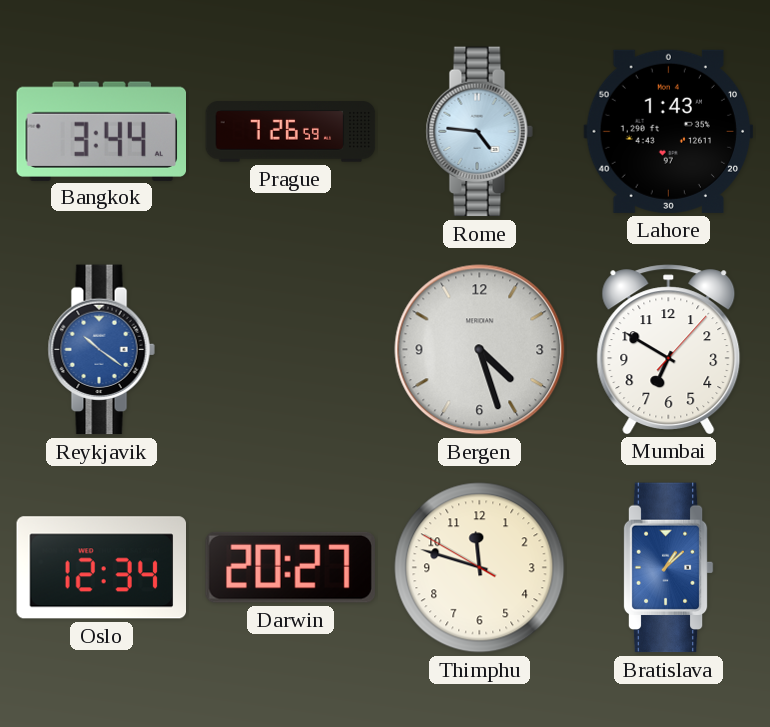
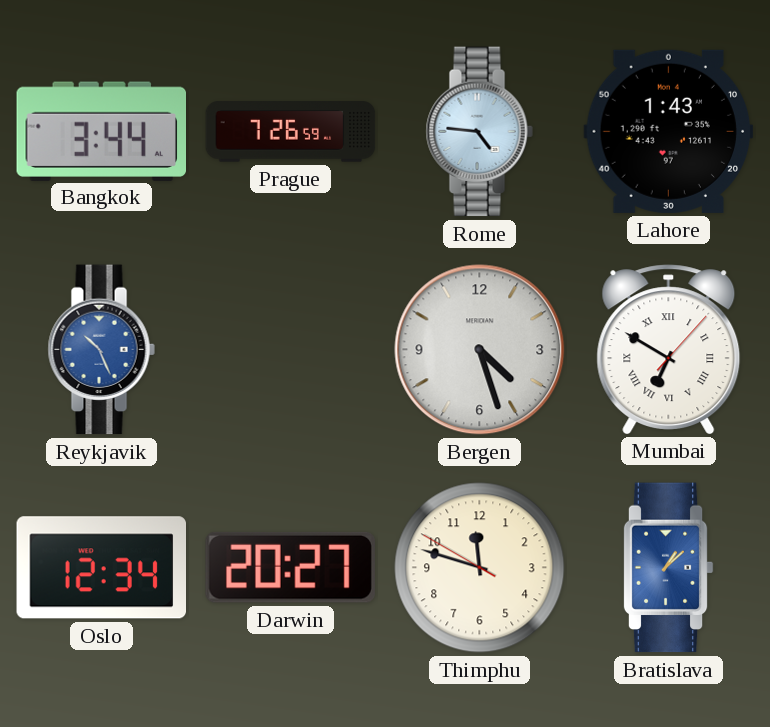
Reykjavik: 10:21 -> 10:26 (101, 350)
Mumbai numerals: Arabic -> Roman (669, 349)
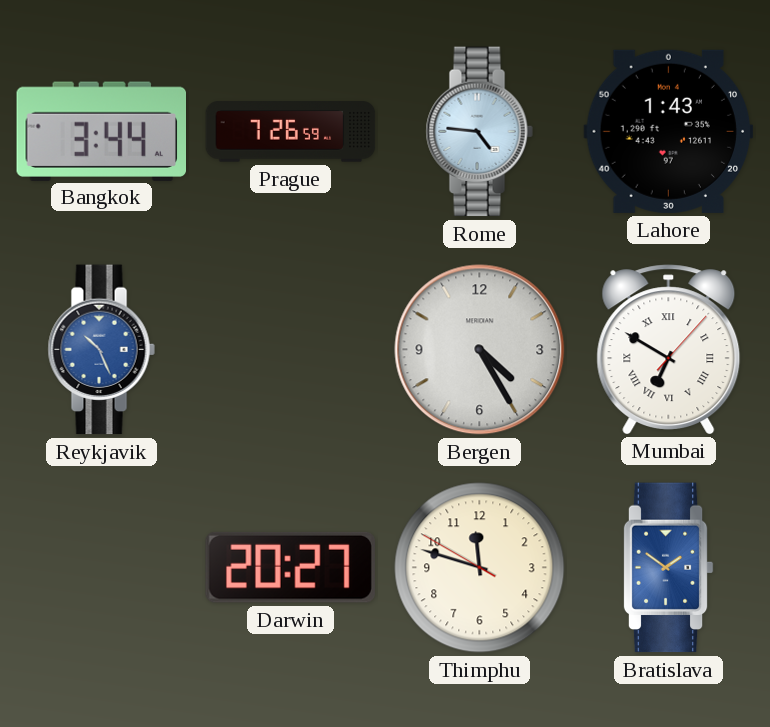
Bergen: 4:27 -> 4:25 (480, 350)
Oslo: 12:34 -> none (101, 568)
Bratislava: 1:08 -> 1:51 (668, 568)
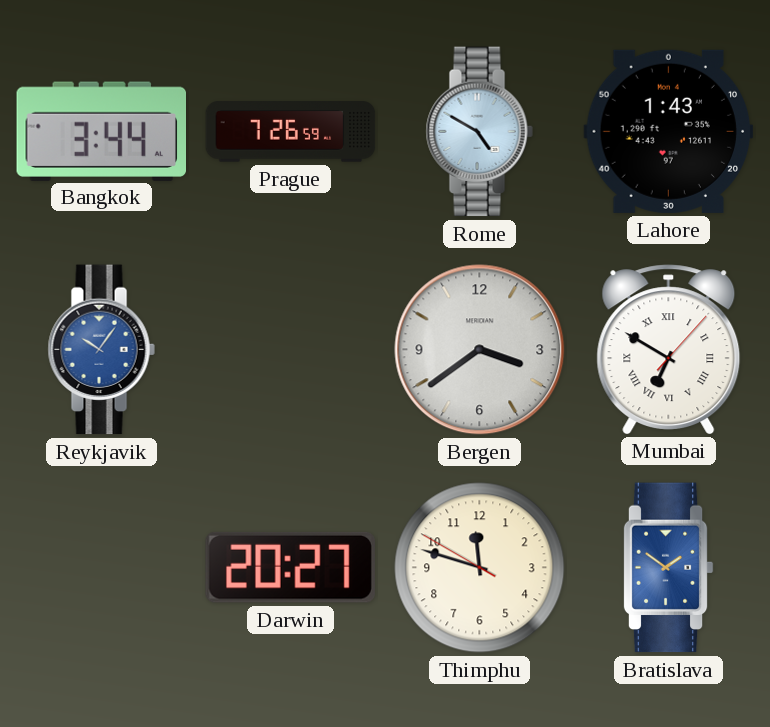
Rome: 4:46 -> 4:50 (479, 132)
Reykjavik: 10:26 -> 10:06 (101, 350)
Bergen: 4:25 -> 3:39 (480, 350)
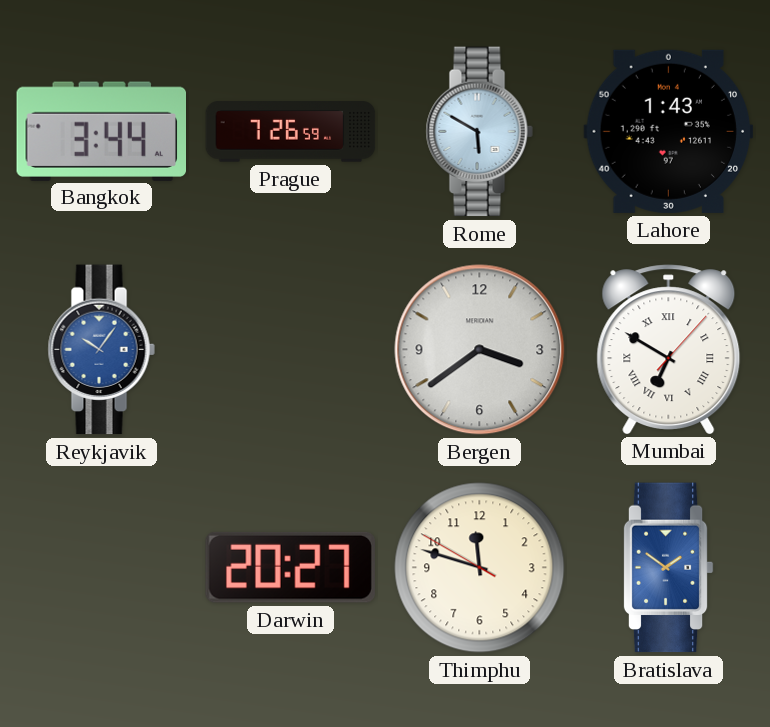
Rome: 4:50 -> 5:50 (479, 132)
